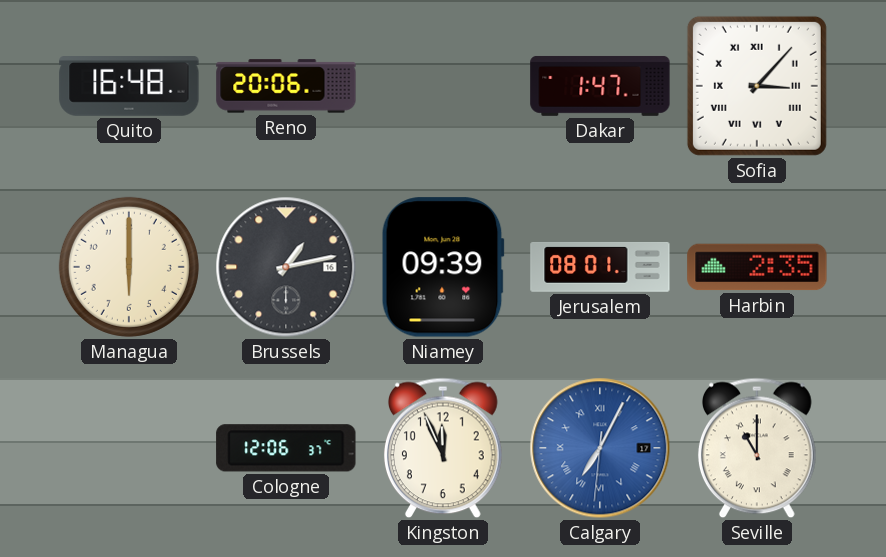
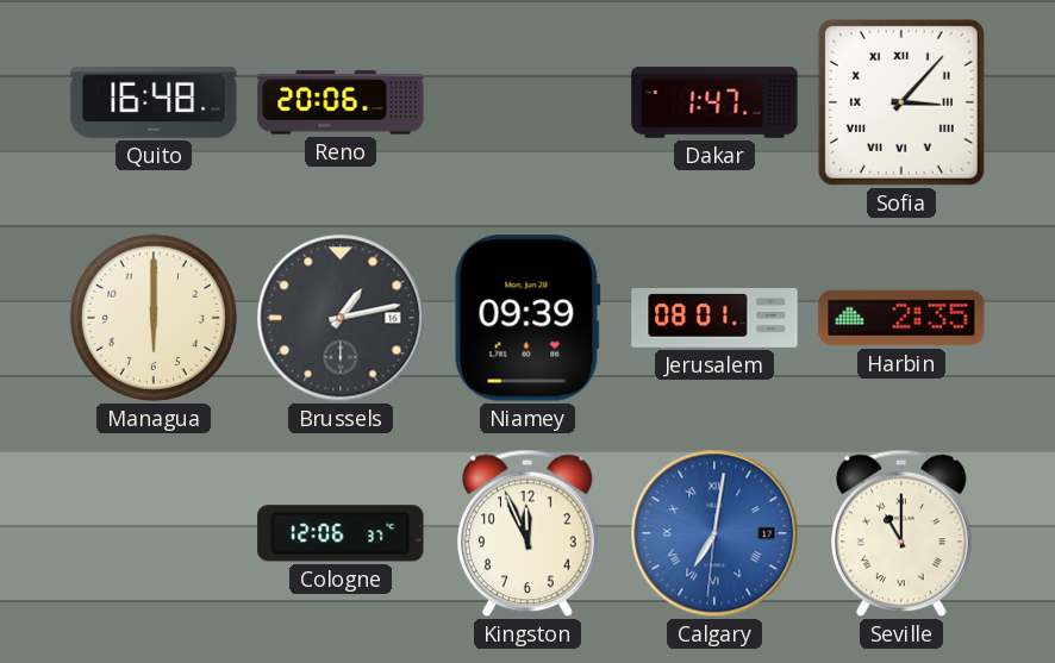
Calgary: 7:04 -> 7:01 (714, 533)
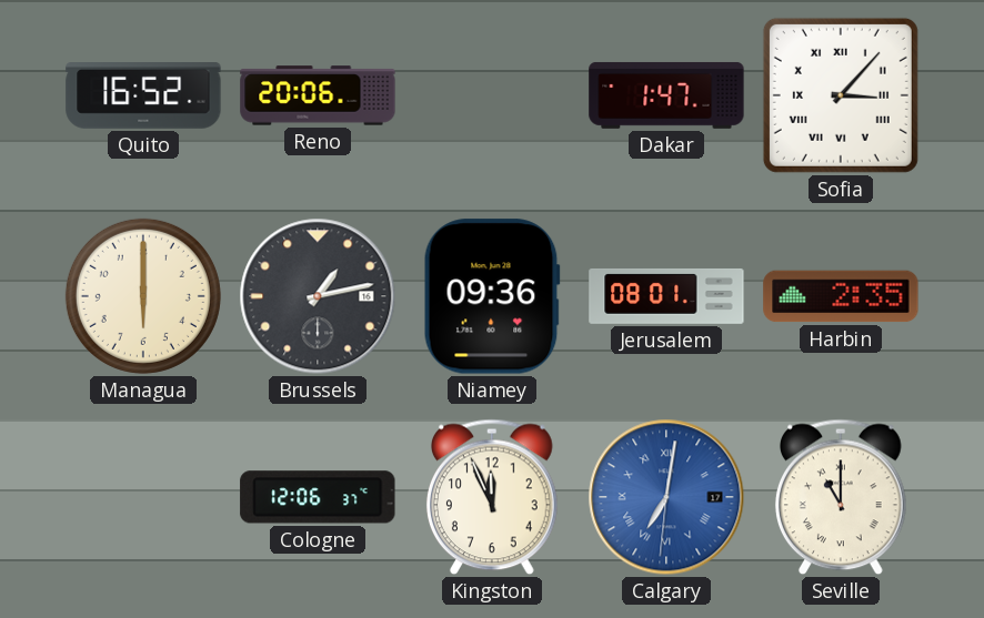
Quito: 16:48 -> 16:52 (143, 97)
Niamey: 09:39 -> 09:36 (492, 296)
